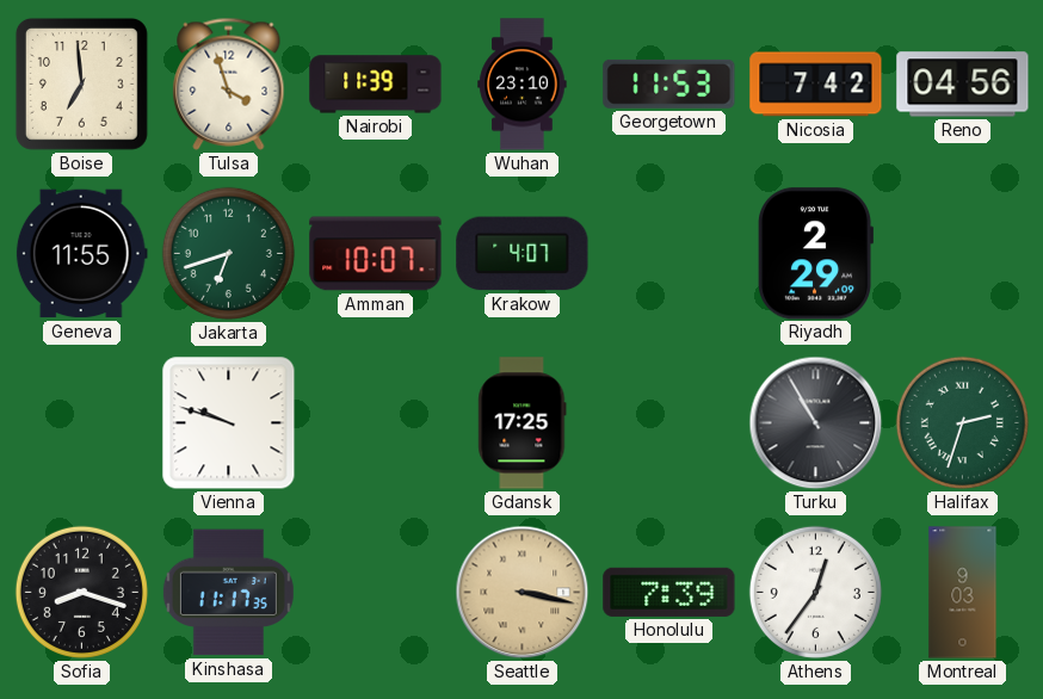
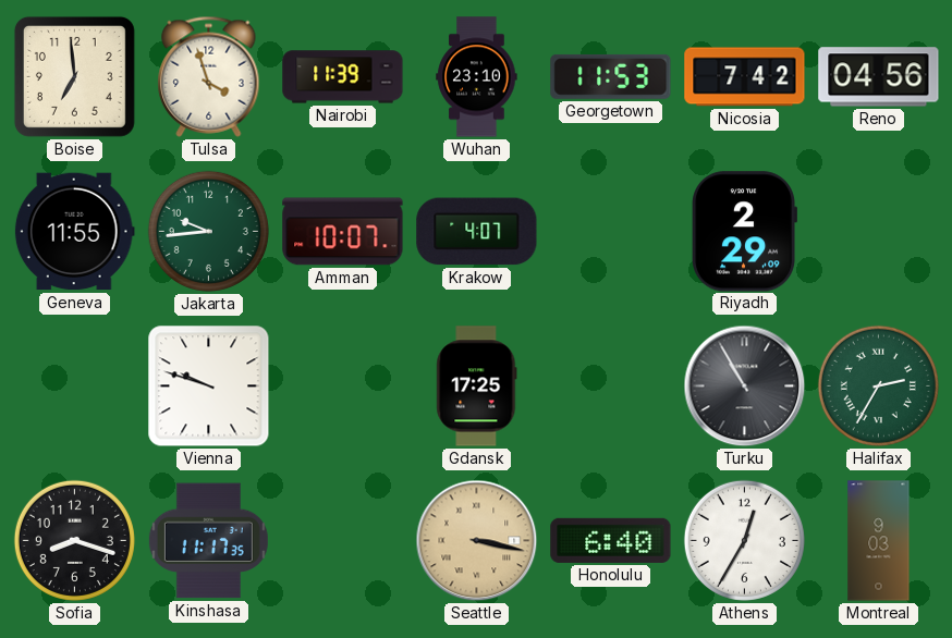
Jakarta: 6:42 -> 9:44 (208, 231)
Halifax: 2:33 -> 2:35 (878, 385)
Honolulu: 7:39 -> 6:40 (611, 540)
Athens: 12:36 -> 12:35 (744, 540)
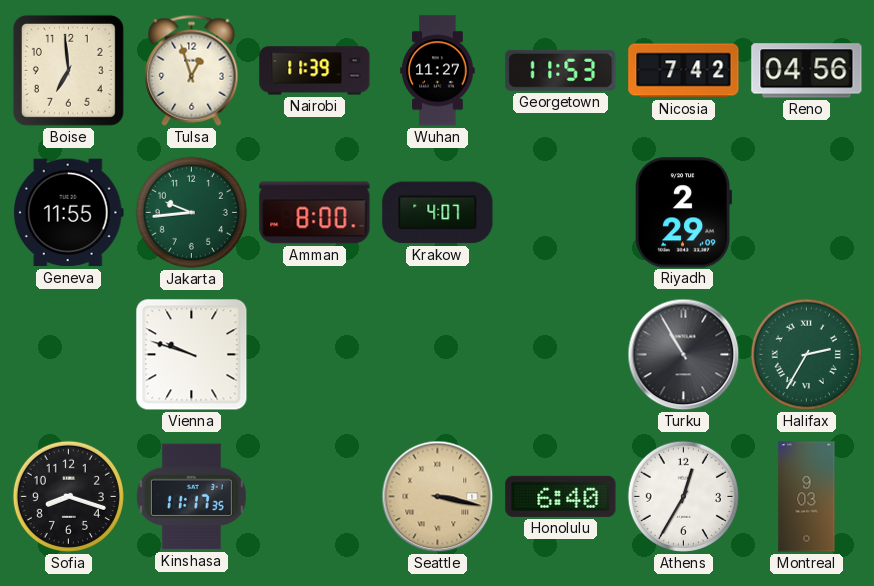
Tulsa: 3:57 -> 12:57 (192, 70)
Wuhan: 23:10 -> 11:27 (438, 71)
Amman: 10:07 -> 8:00 (315, 213)
Gdansk: 17:25 -> none (477, 387)
